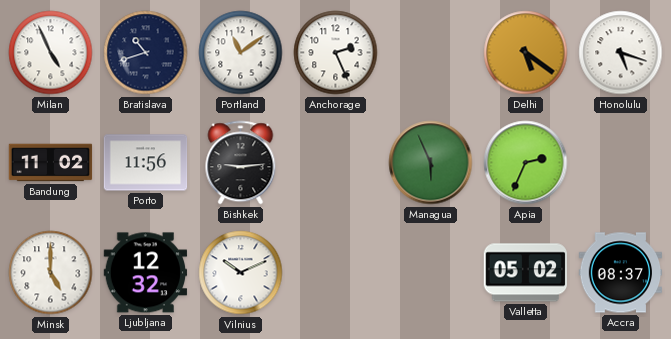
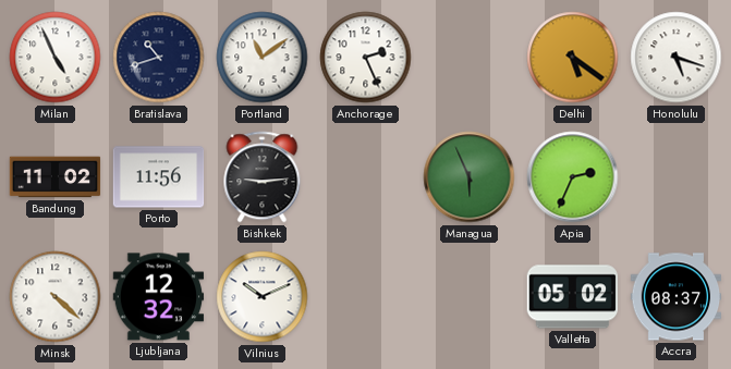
Minsk: 5:00 -> 4:22 (56, 297)
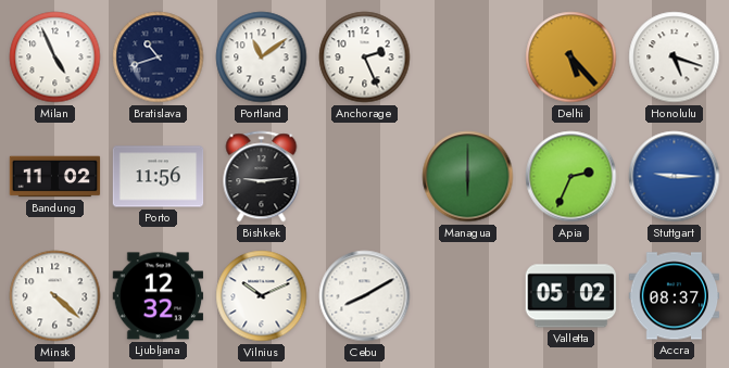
Delhi: 5:21 -> 5:23 (571, 58)
Managua: 5:56 -> 6:00 (468, 177)
Stuttgart: none -> 9:15 (675, 177)
Cebu: none -> 8:10 (365, 296)
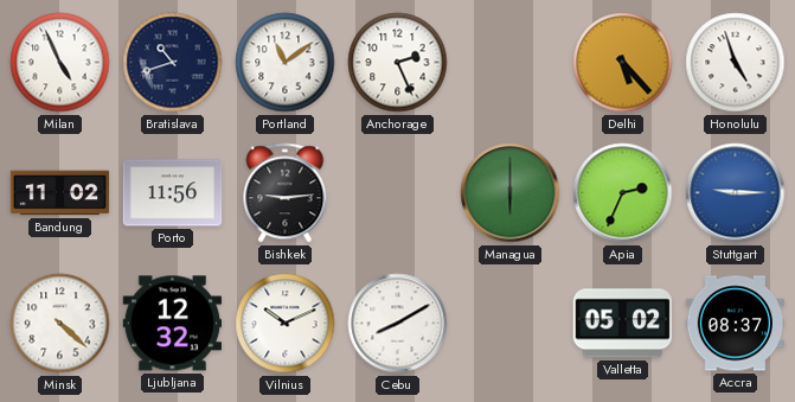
Honolulu: 5:18 -> 4:57 (736, 63)
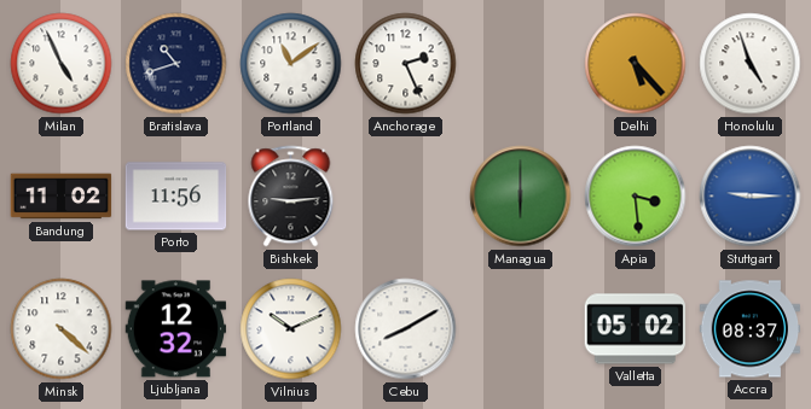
Apia: 2:34 -> 3:29 (636, 197)
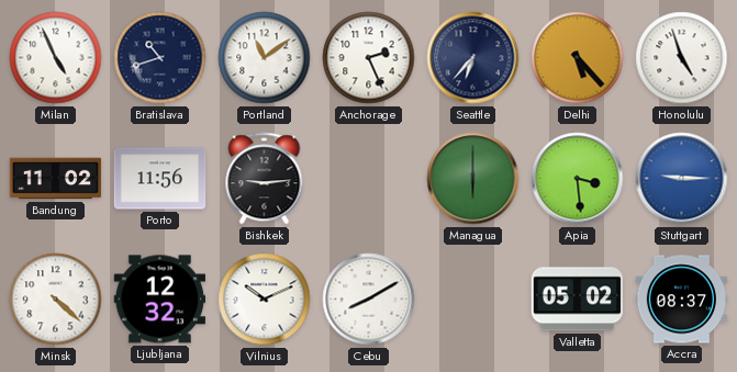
Seattle: none -> 6:37 (473, 58)
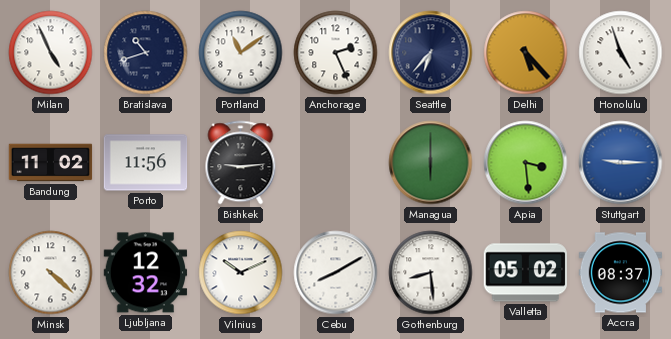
Gothenburg: none -> 8:29 (431, 273)
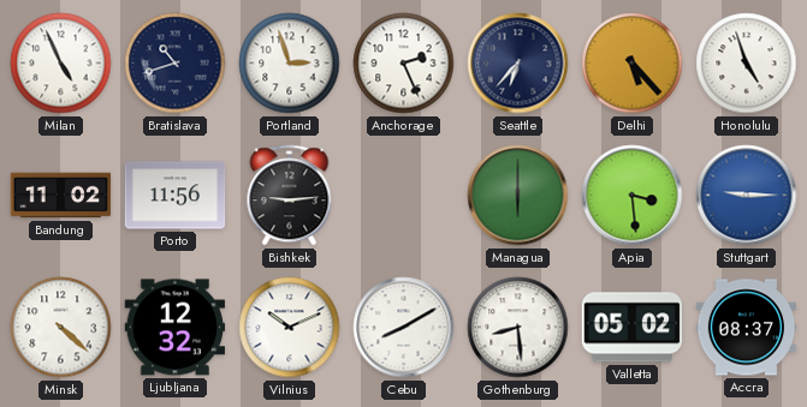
Portland: 11:09 -> 2:57 (290, 64)
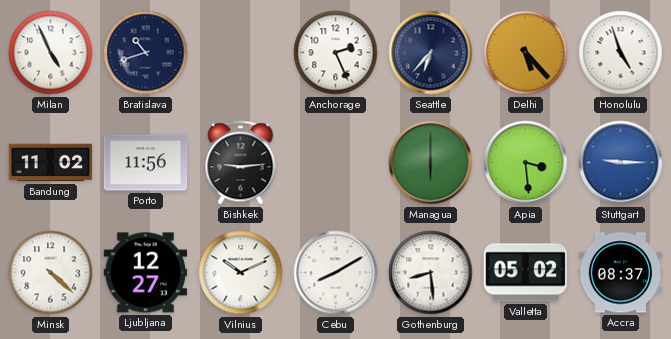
Portland: 2:57 -> none (290, 64)
Ljubljana: 12:32 -> 12:27 (146, 273)
